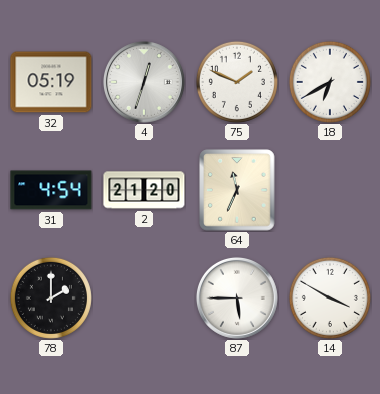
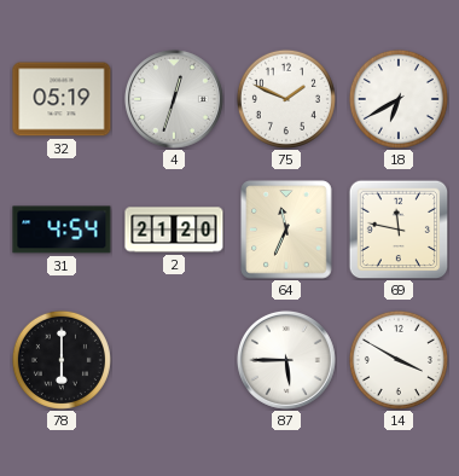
69: none -> 11:47 (399, 230)
78: 2:00 -> 6:00 (62, 360)
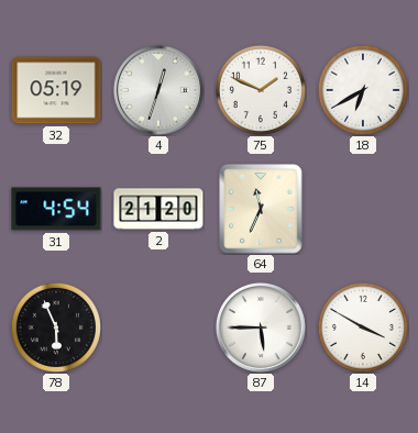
69: 11:47 -> none (399, 230)
78: 6:00 -> 5:56 (56, 327)
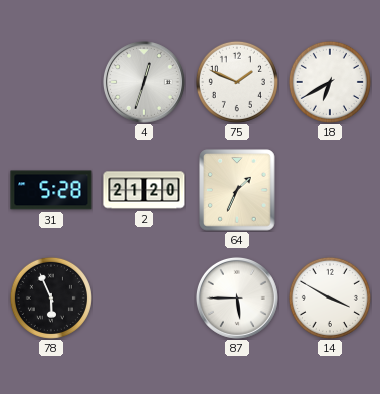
32: 05:19 -> none (56, 90)
31: 4:54 -> 5:28 (51, 190)
64: 11:34 -> 1:34 (237, 190)
